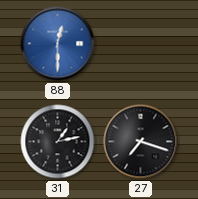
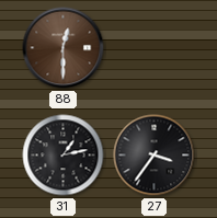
88 dial: blue -> brown (64, 48)
27: 7:18 -> 3:36 (155, 156)
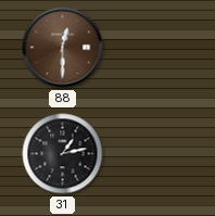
27: 3:36 -> none (155, 156)
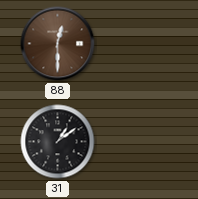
31: 1:13 -> 1:09 (58, 142)
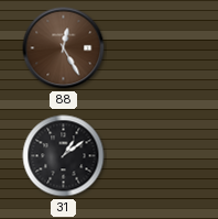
88: 12:30 -> 12:25 (64, 48)
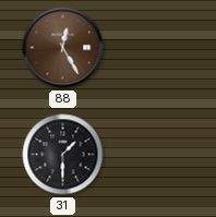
31: 1:09 -> 1:30 (63, 155)
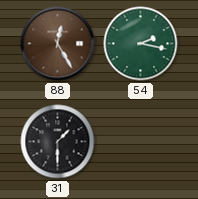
54: none -> 2:17 (141, 44)
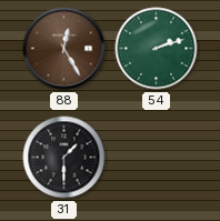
54: 2:17 -> 2:12 (157, 49)
